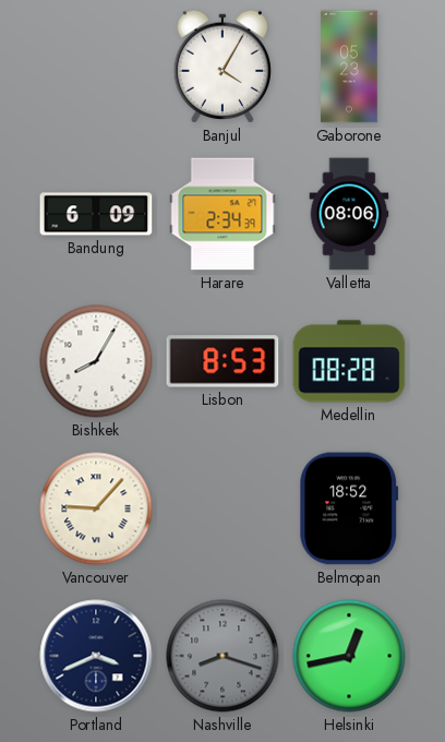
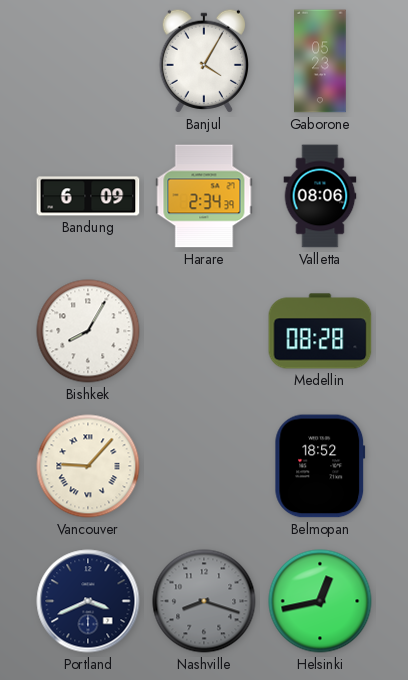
Lisbon: 8:53 -> none (222, 361)
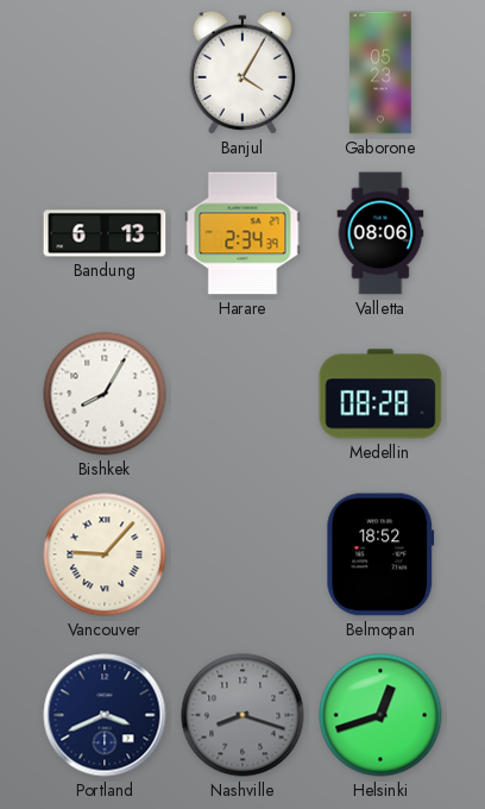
Bandung: 6:09 -> 6:13 (105, 233)
Helsinki: 12:43 -> 12:42 (380, 715)
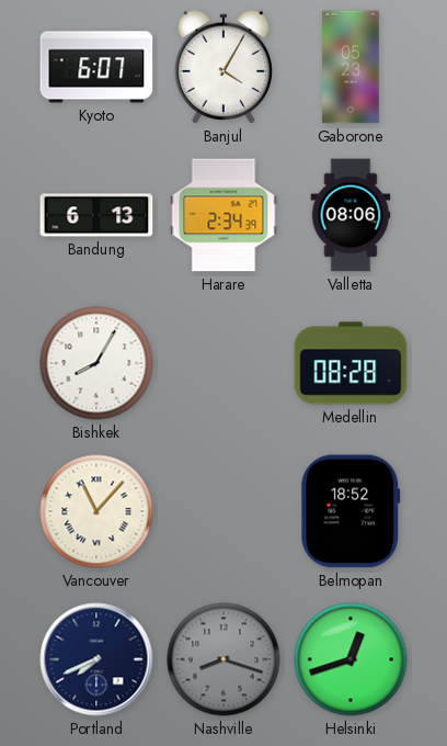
Kyoto: none -> 6:07 (96, 67)
Vancouver: 9:07 -> 11:07 (96, 511)
Portland: 3:41 -> 7:41 (96, 659)
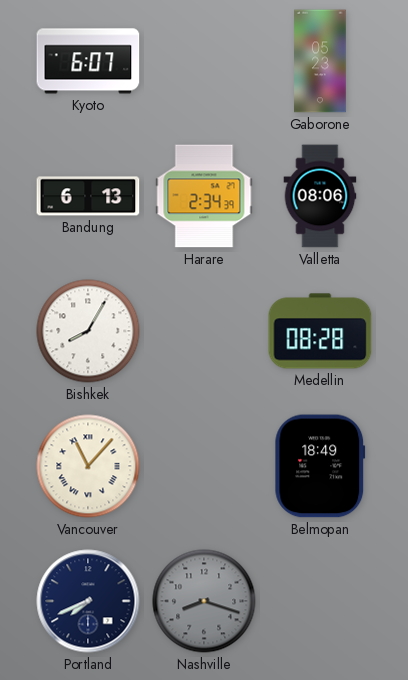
Banjul: 4:05 -> none (222, 67)
Belmopan: 18:52 -> 18:49 (320, 466)
Helsinki: 12:42 -> none (351, 659)
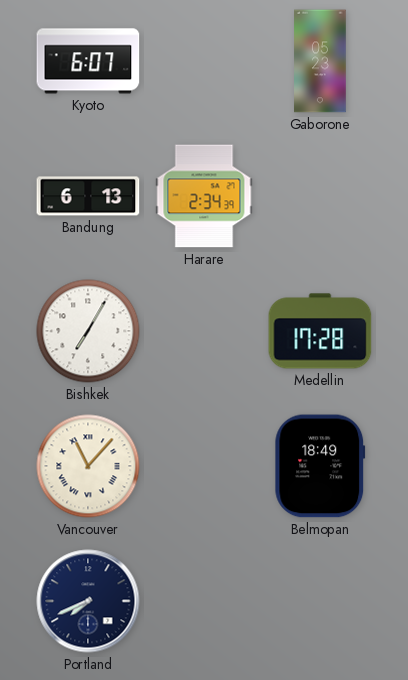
Valletta: 08:06 -> none (320, 196)
Bishkek: 8:05 -> 7:05 (88, 331)
Medellin: 08:28 -> 17:28 (320, 331)
Nashville: 8:18 -> none (204, 601)
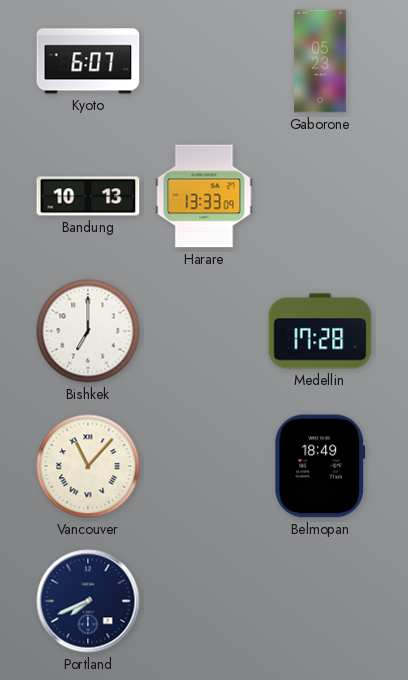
Bandung: 6:13 -> 10:13 (88, 196)
Harare: 2:34 -> 13:33 (204, 196)
Bishkek: 7:05 -> 7:00 (88, 331)
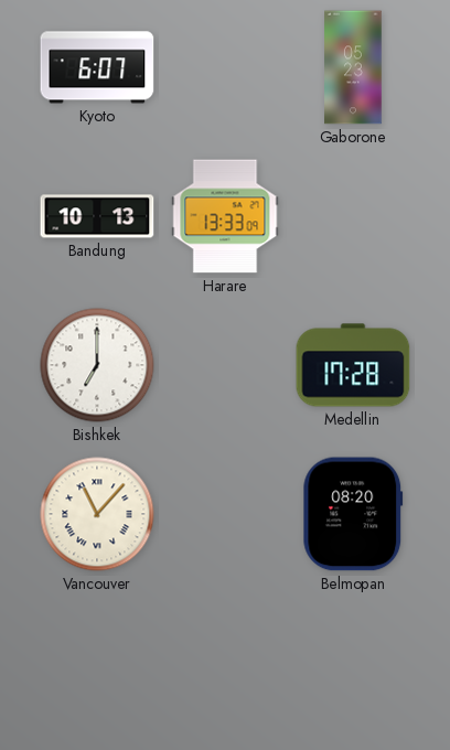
Belmopan: 18:49 -> 08:20 (353, 514)
Portland: 7:41 -> none (88, 601)
